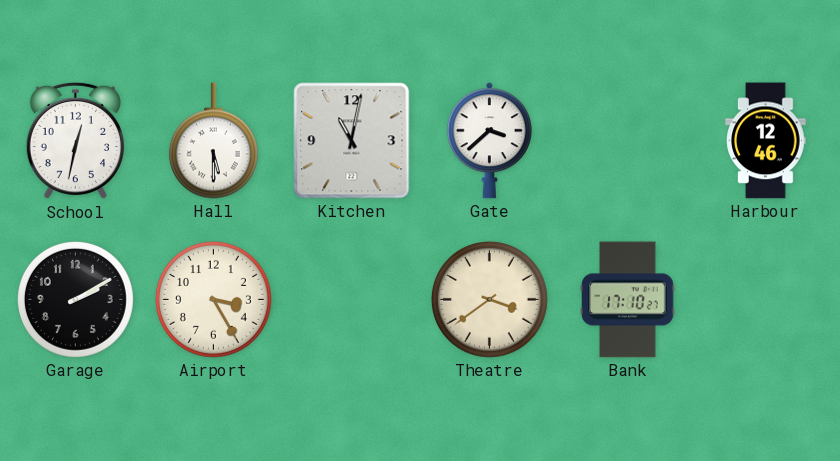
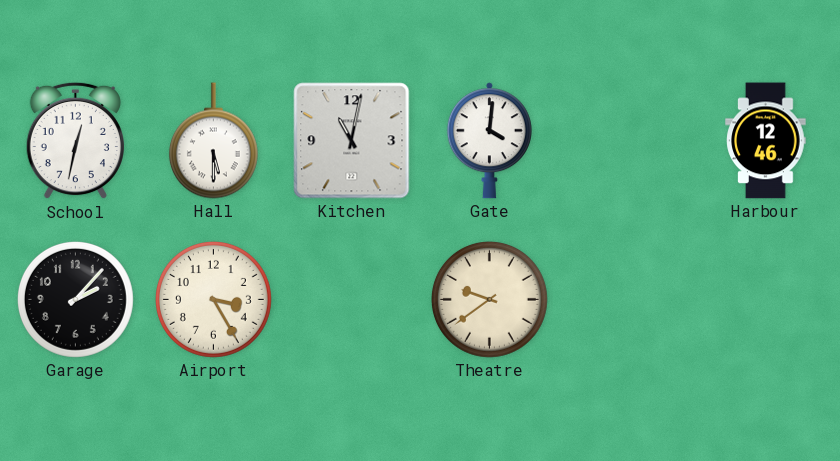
Gate: 3:38 -> 4:01 (489, 141)
Garage: 2:10 -> 2:07 (75, 299)
Theatre: 3:39 -> 9:39 (489, 299)
Bank: 17:10 -> none (628, 300)
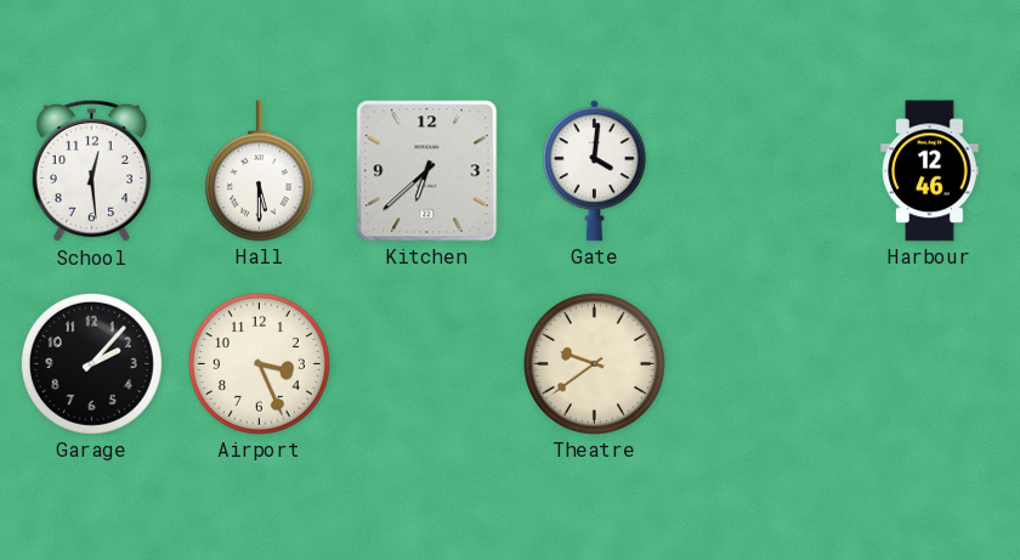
School: 12:32 -> 12:29 (91, 171)
Kitchen: 11:02 -> 6:38 (427, 171)
Airport: 3:25 -> 3:26 (259, 363)
